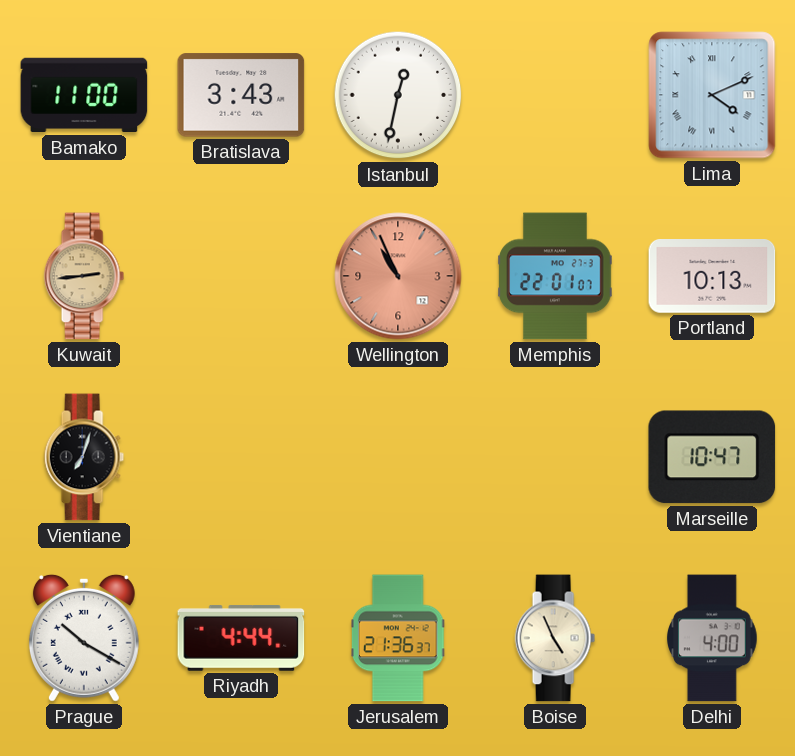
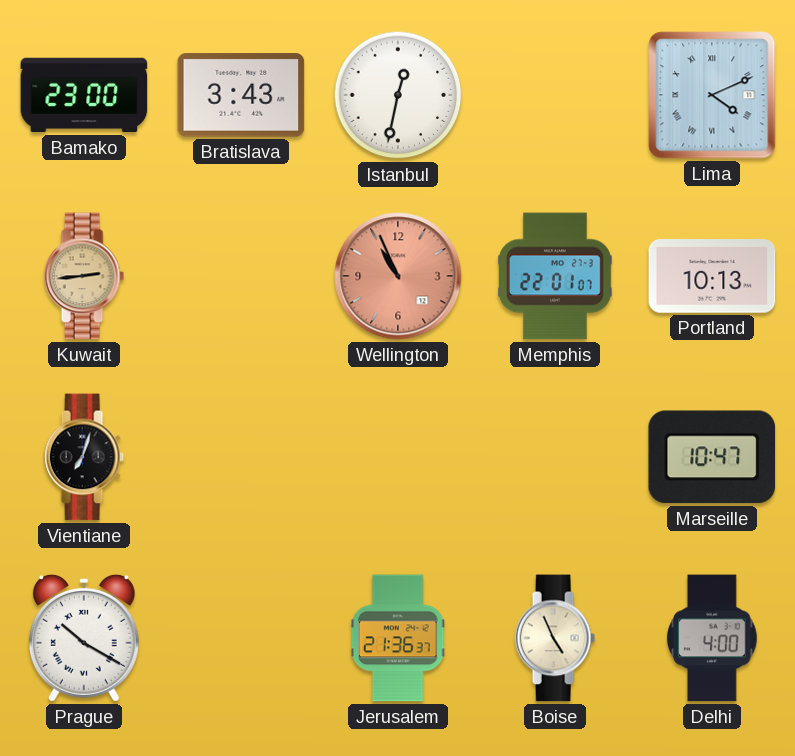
Bamako: 11:00 -> 23:00 (84, 95)
Riyadh: 4:44 -> none (241, 638)
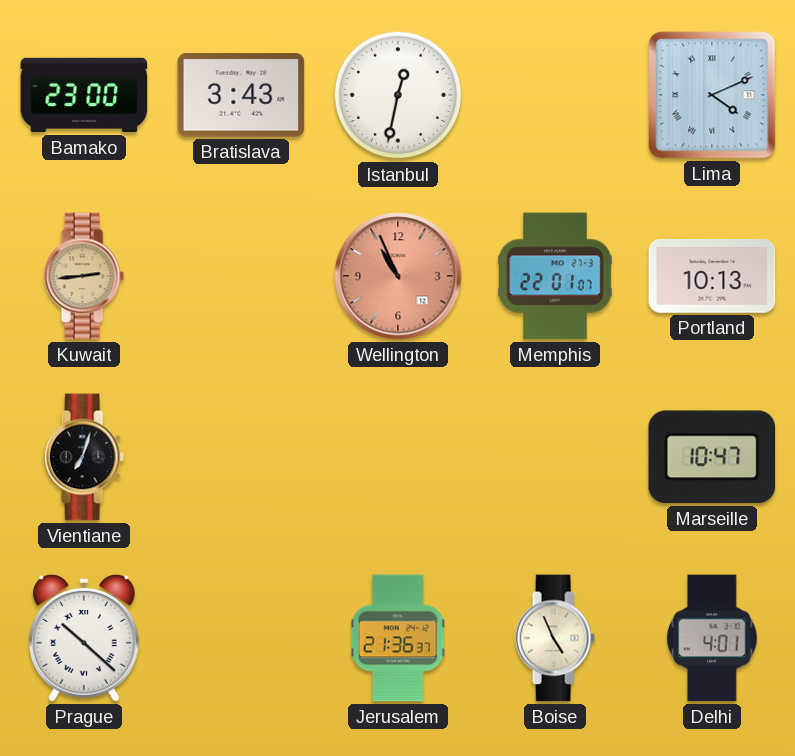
Prague: 10:20 -> 10:22 (84, 638)
Delhi: 4:00 -> 4:01 (713, 638)
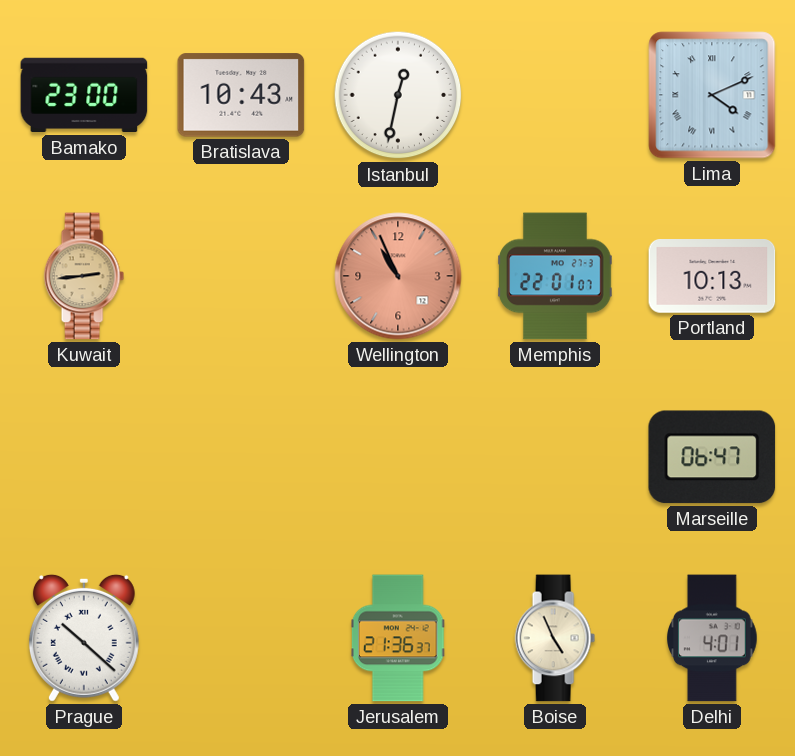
Bratislava: 3:43 -> 10:43 (241, 95)
Vientiane: 7:03 -> none (84, 457)
Marseille: 10:47 -> 06:47 (712, 457)
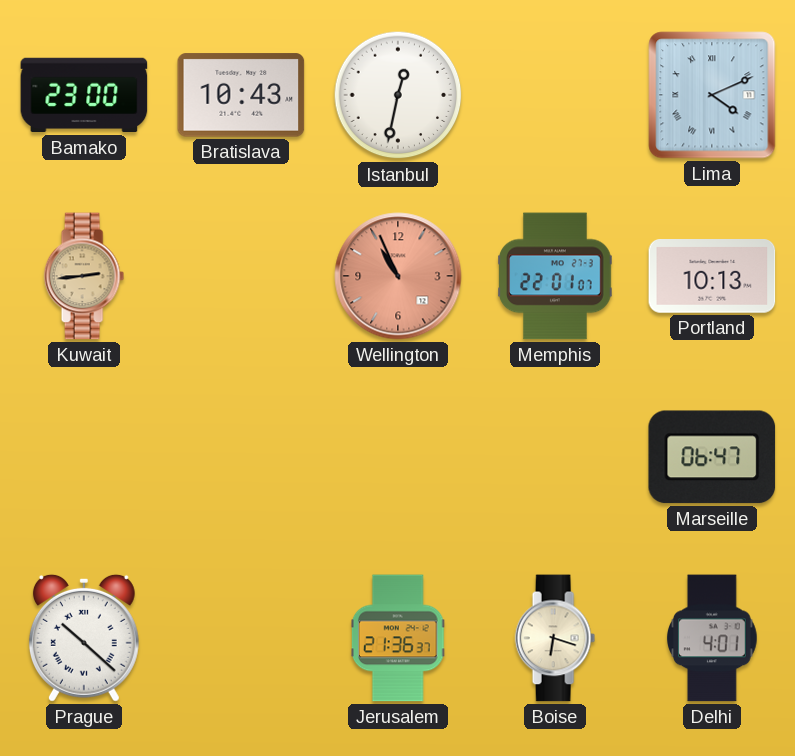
Boise: 4:56 -> 6:18 (555, 638)
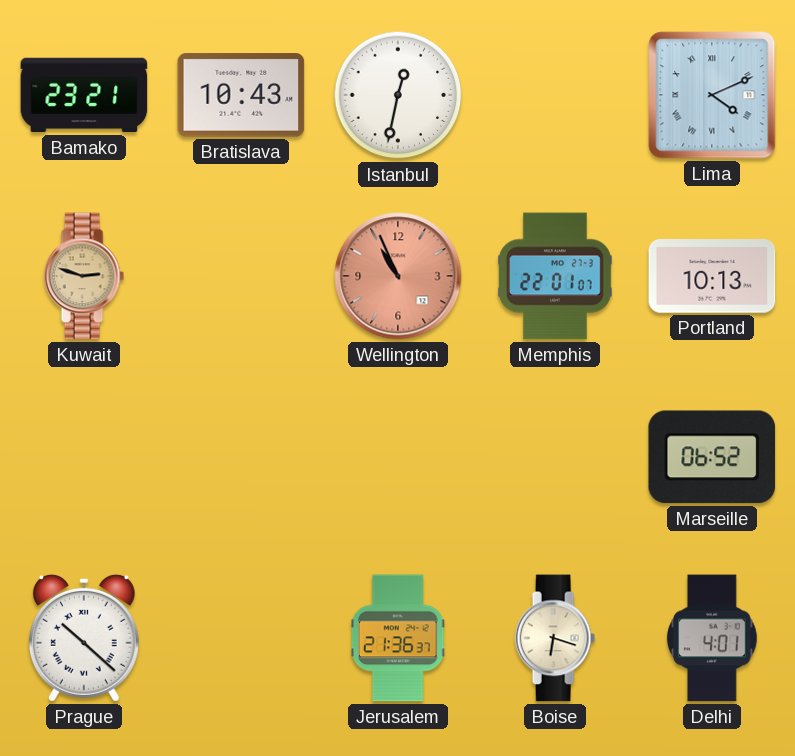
Bamako: 23:00 -> 23:21 (84, 95)
Kuwait: 2:44 -> 2:48 (84, 276)
Marseille: 06:47 -> 06:52 (712, 457)
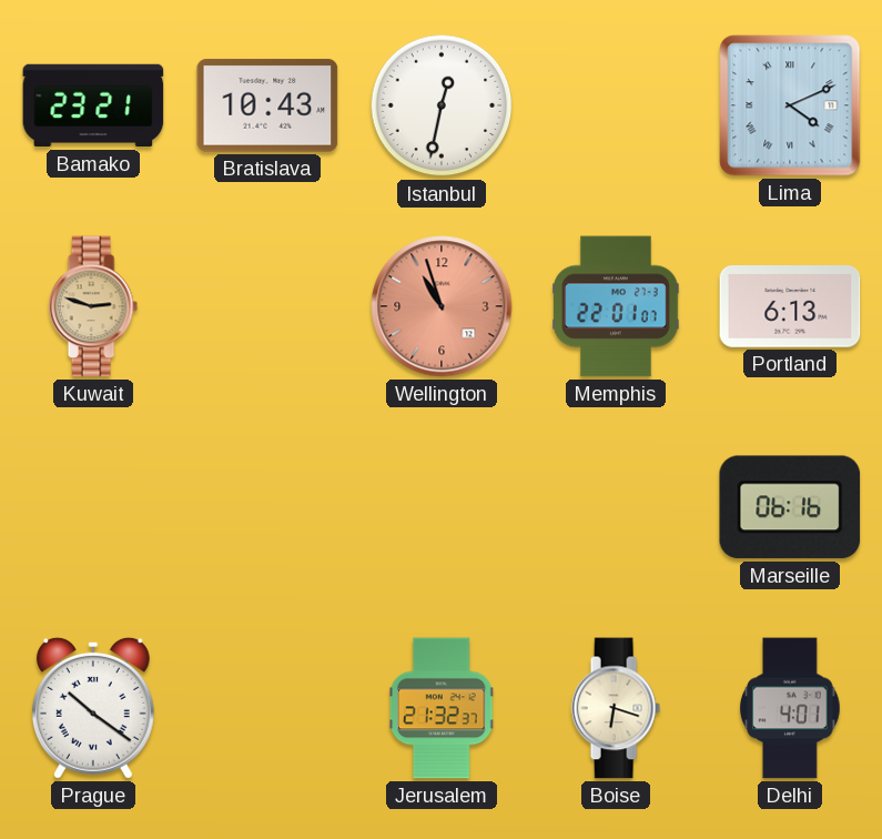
Wellington: 10:56 -> 10:57 (442, 306)
Portland: 10:13 -> 6:13 (790, 307)
Marseille: 06:52 -> 06:16 (790, 507)
Prague: 10:22 -> 10:21 (93, 708)
Jerusalem: 21:36 -> 21:32 (442, 708)
